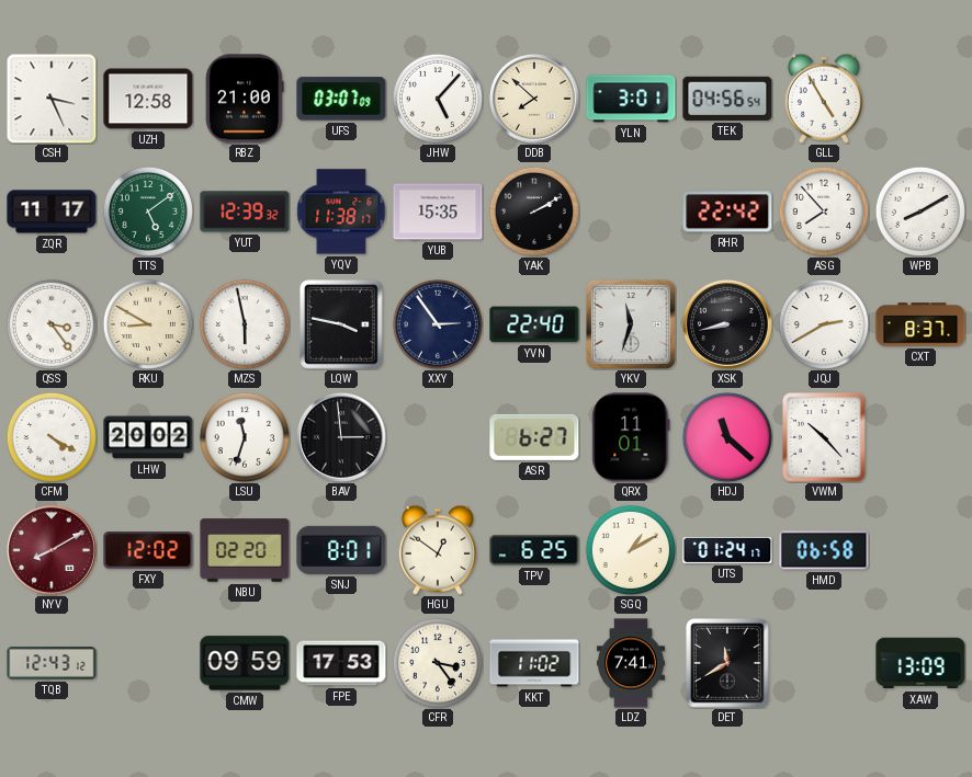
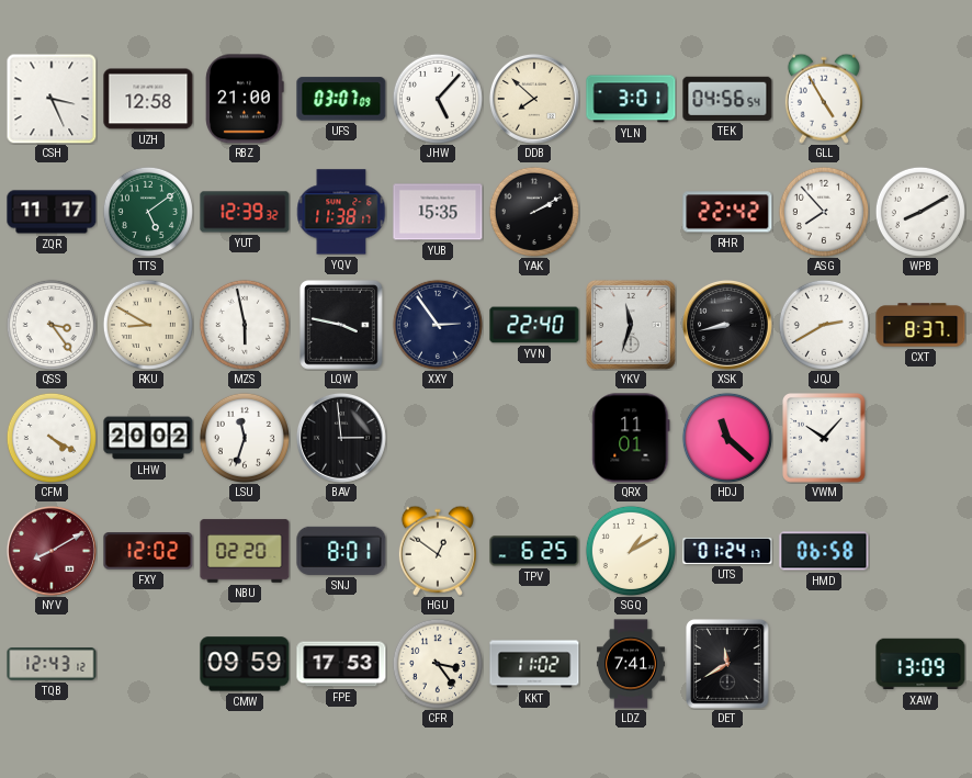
ASR: 6:27 -> none (534, 437)
VWM: 10:23 -> 10:07 (825, 439)
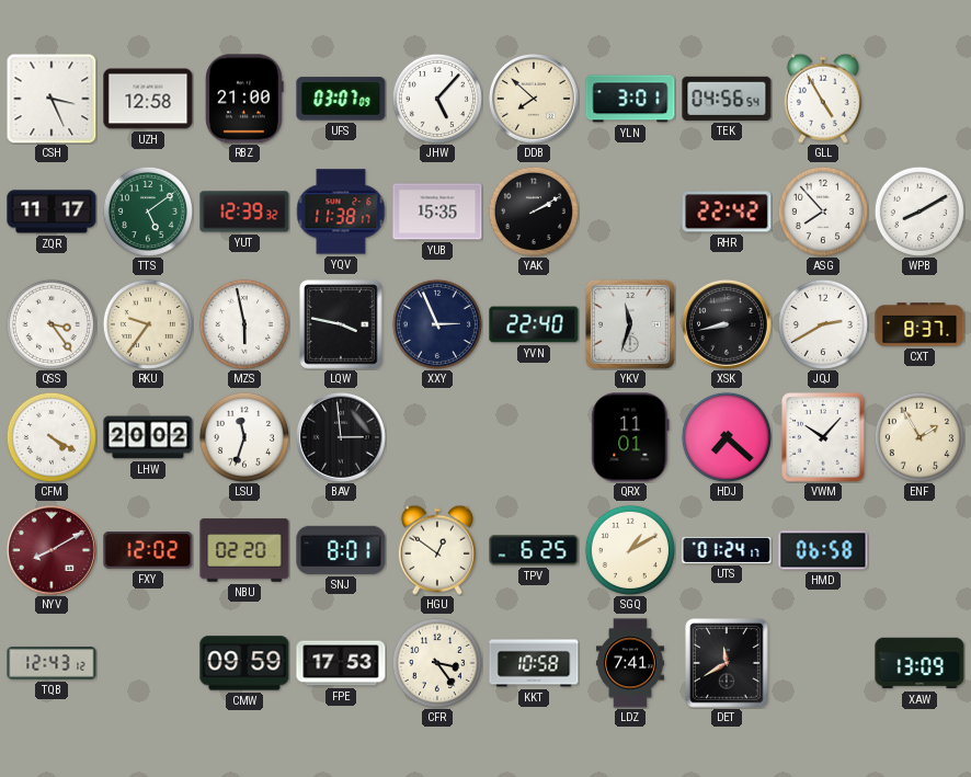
RKU: 8:50 -> 9:36 (148, 324)
XXY: 2:54 -> 2:56 (437, 324)
HDJ: 11:22 -> 7:22 (727, 437)
ENF: none -> 1:55 (919, 437)
KKT: 11:02 -> 10:58 (534, 663)
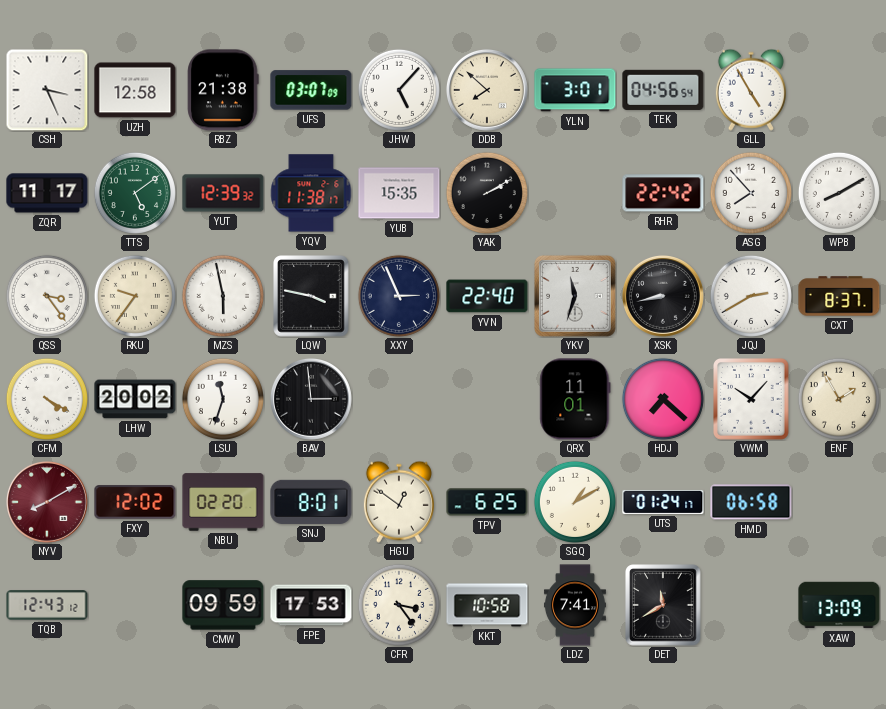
RBZ: 21:00 -> 21:38 (223, 90)
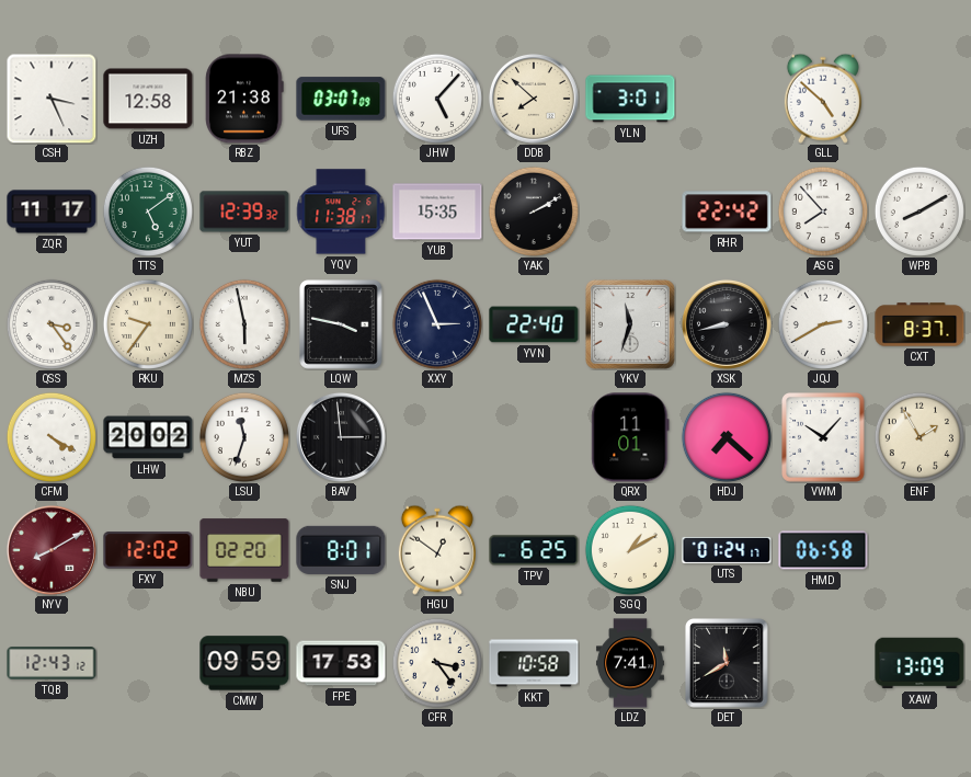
TEK: 04:56 -> none (663, 90)
GLL: 4:55 -> 4:52 (823, 99)
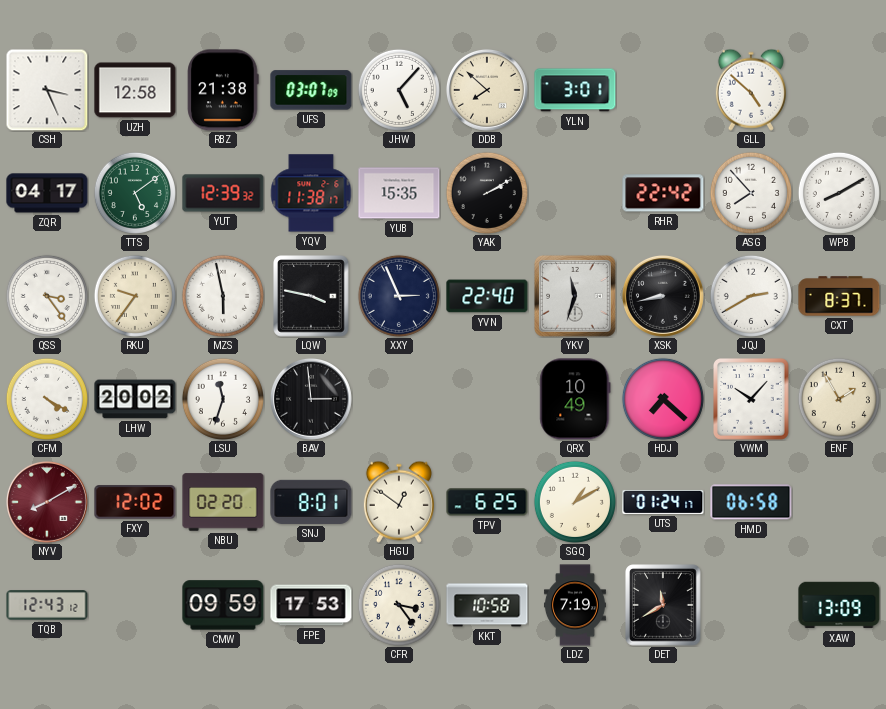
ZQR: 11:17 -> 04:17 (47, 193)
QRX: 11:01 -> 10:49 (575, 399)
LDZ: 7:41 -> 7:19 (575, 605)
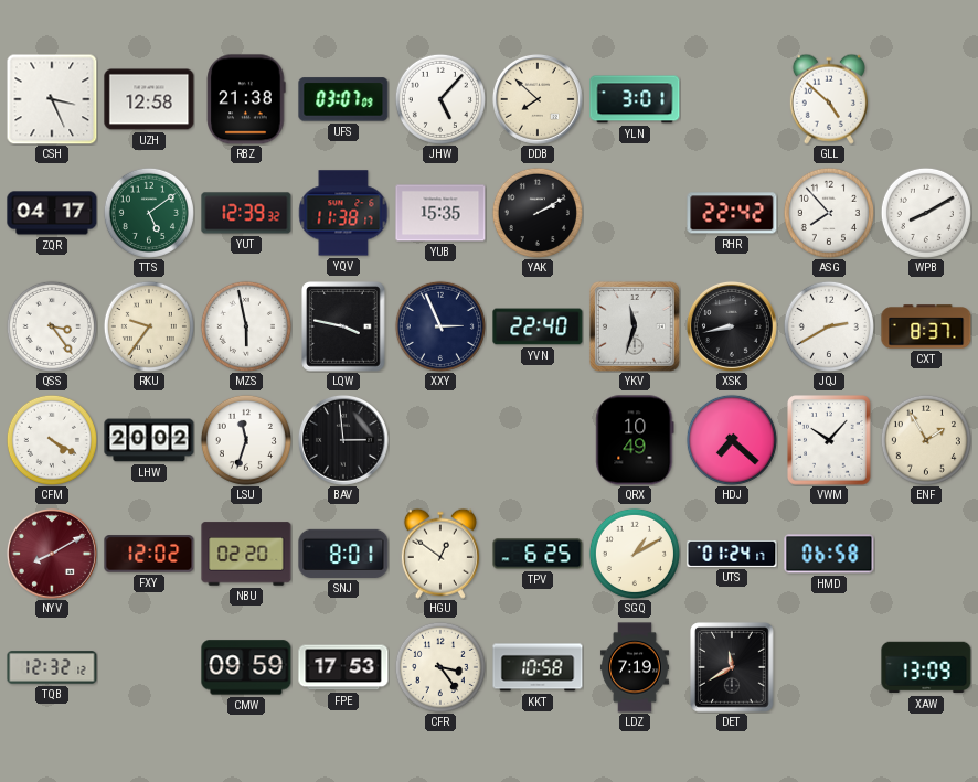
TQB: 12:43 -> 12:32 (52, 667)
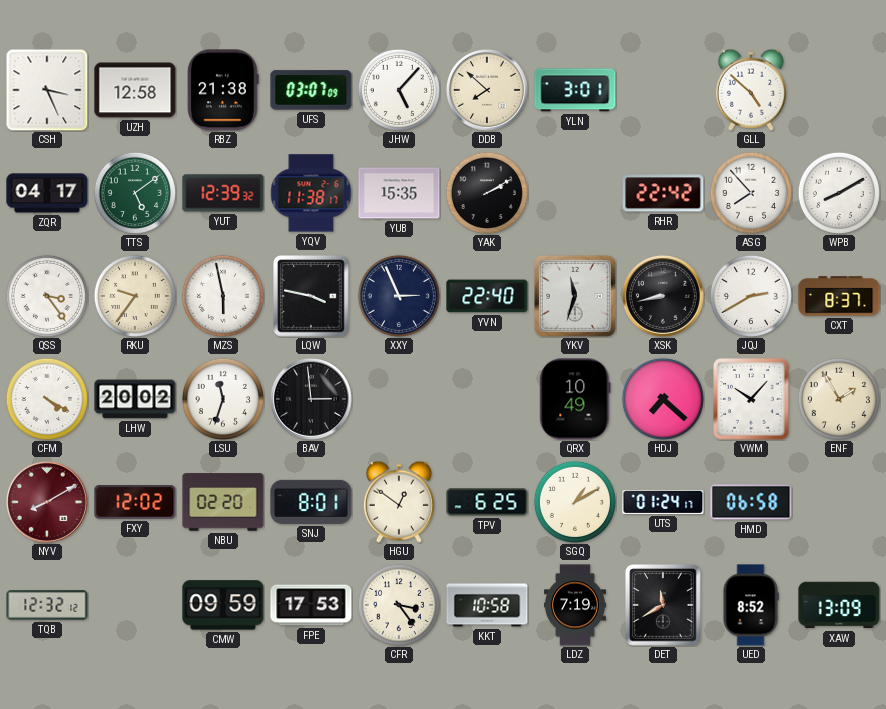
UED: none -> 8:52 (751, 605)
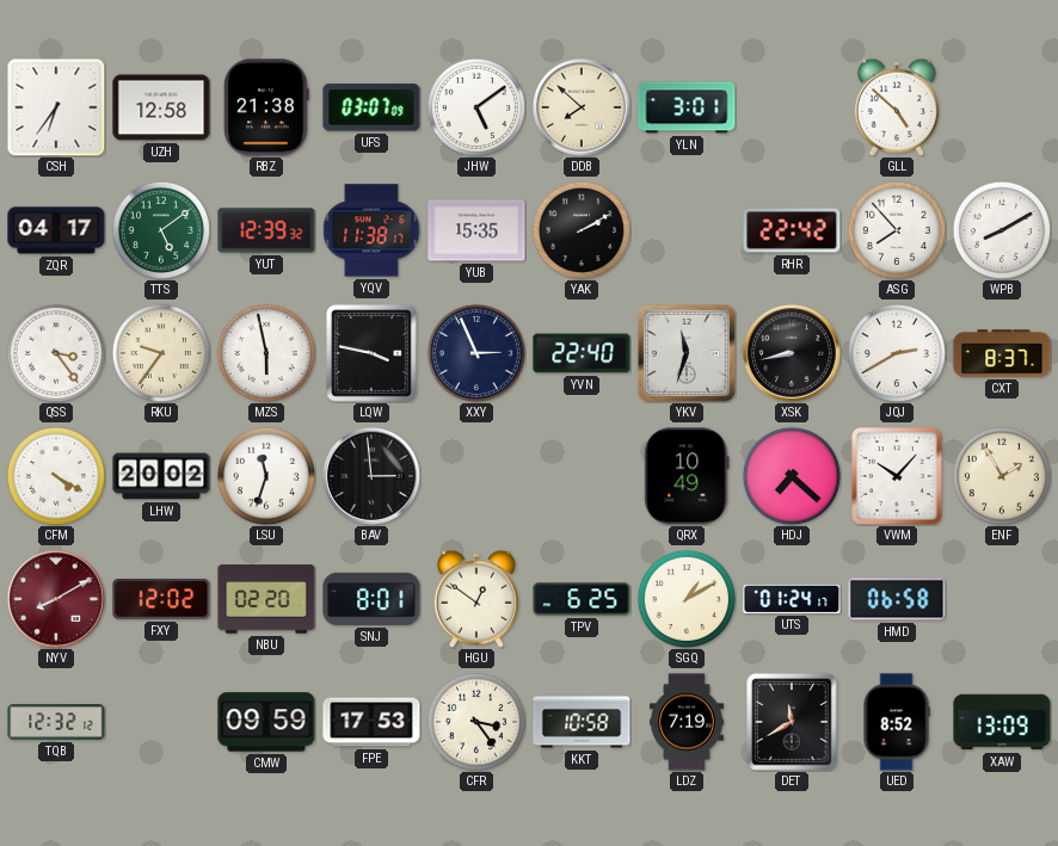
CSH: 3:26 -> 6:36 (56, 107)
JHW: 5:07 -> 5:09 (476, 107)
